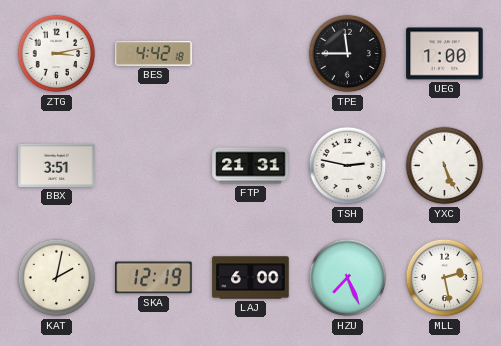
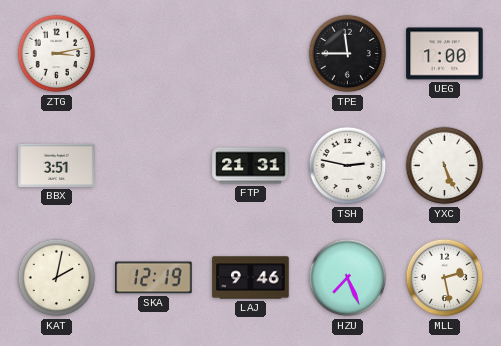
BES: 4:42 -> none (154, 54)
LAJ: 6:00 -> 9:46 (251, 278)
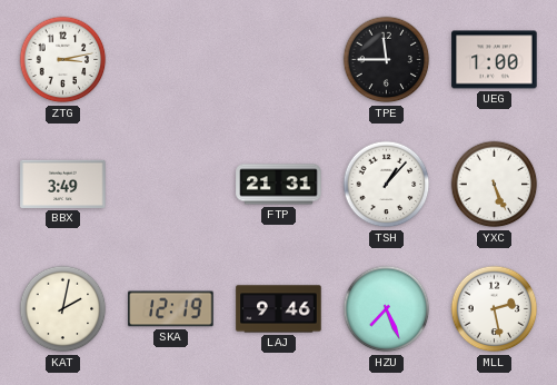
BBX: 3:51 -> 3:49 (63, 184)
TSH: 2:47 -> 1:07 (387, 185)
